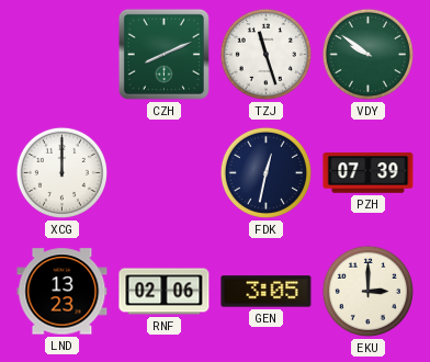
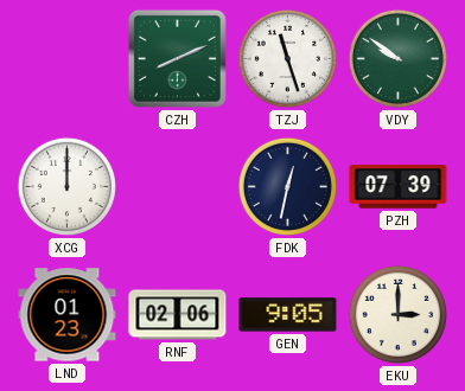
LND: 13:23 -> 01:23 (68, 315)
GEN: 3:05 -> 9:05 (288, 315)
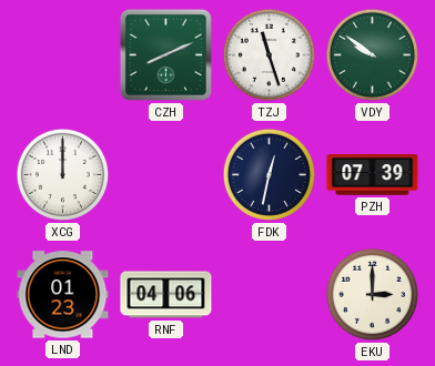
RNF: 02:06 -> 04:06 (166, 295)
GEN: 9:05 -> none (288, 315)
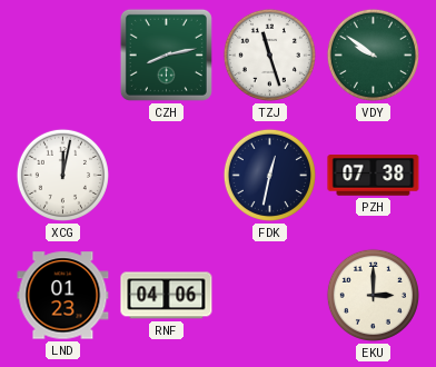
CZH: 8:11 -> 8:13 (166, 54)
XCG: 12:00 -> 12:02 (62, 175)
PZH: 07:39 -> 07:38 (374, 176)
